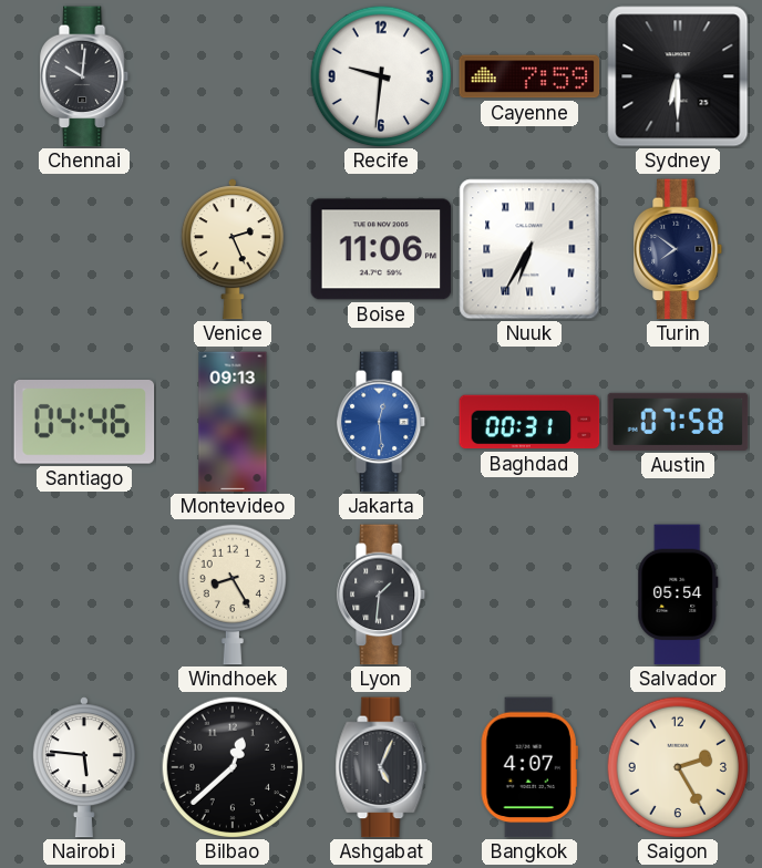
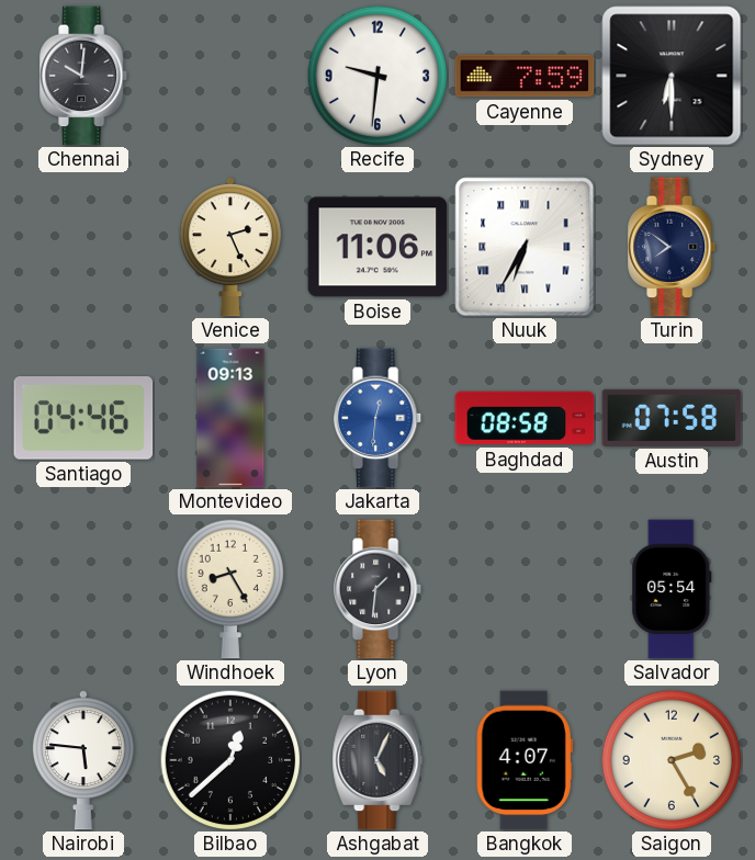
Jakarta: 12:29 -> 12:31 (379, 418)
Baghdad: 00:31 -> 08:58 (525, 418)
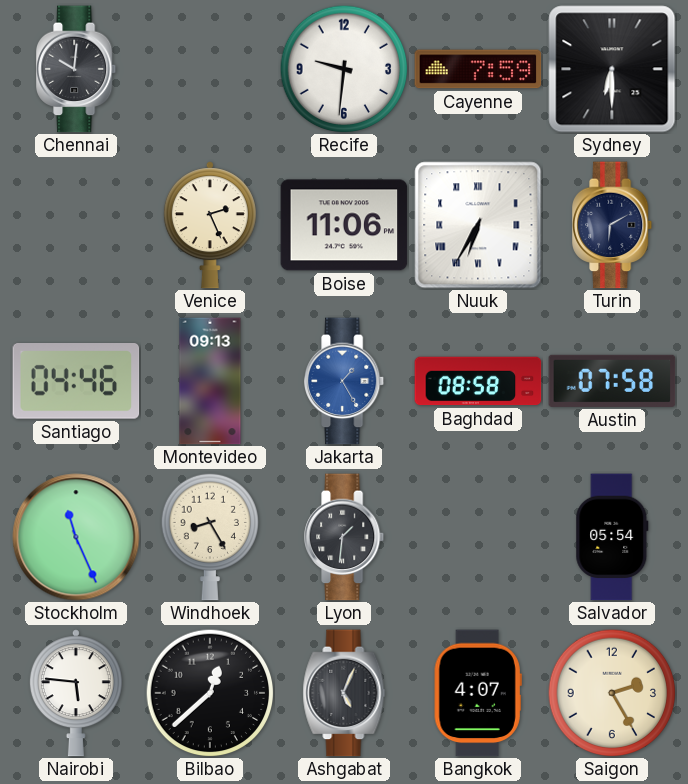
Turin: 7:51 -> 6:10 (613, 225)
Jakarta: 12:31 -> 1:25 (345, 381)
Stockholm: none -> 11:26 (76, 537)
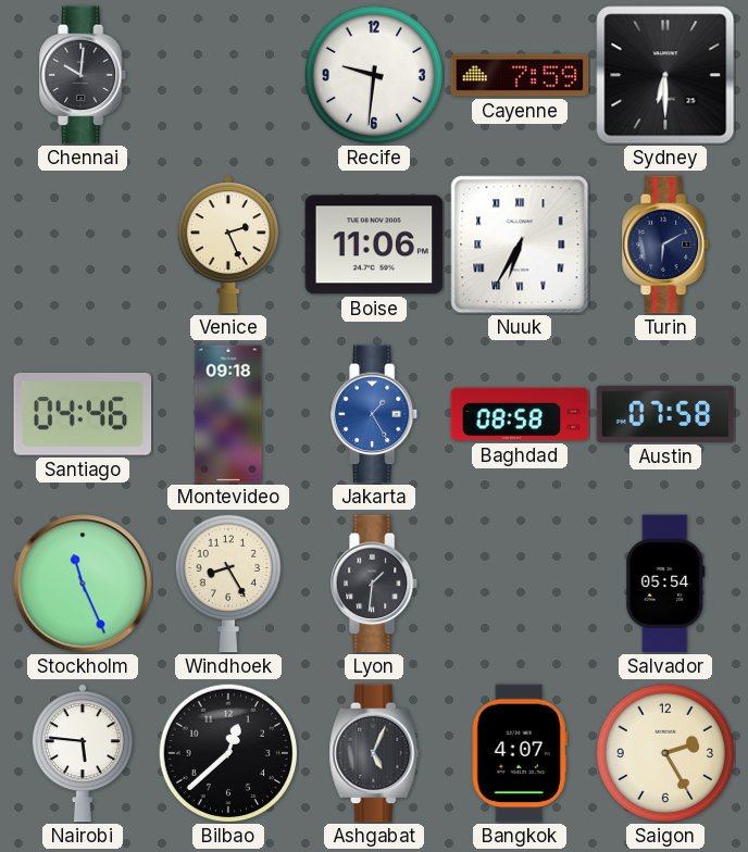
Montevideo: 09:13 -> 09:18 (228, 414)
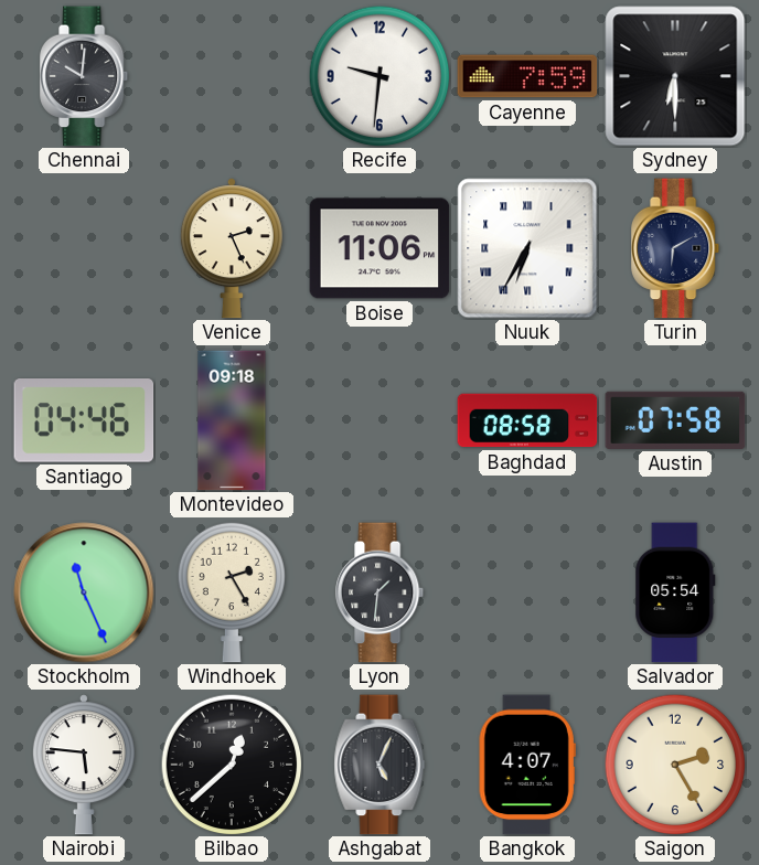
Jakarta: 1:25 -> none (375, 414)
Windhoek: 8:25 -> 2:25 (231, 592)
